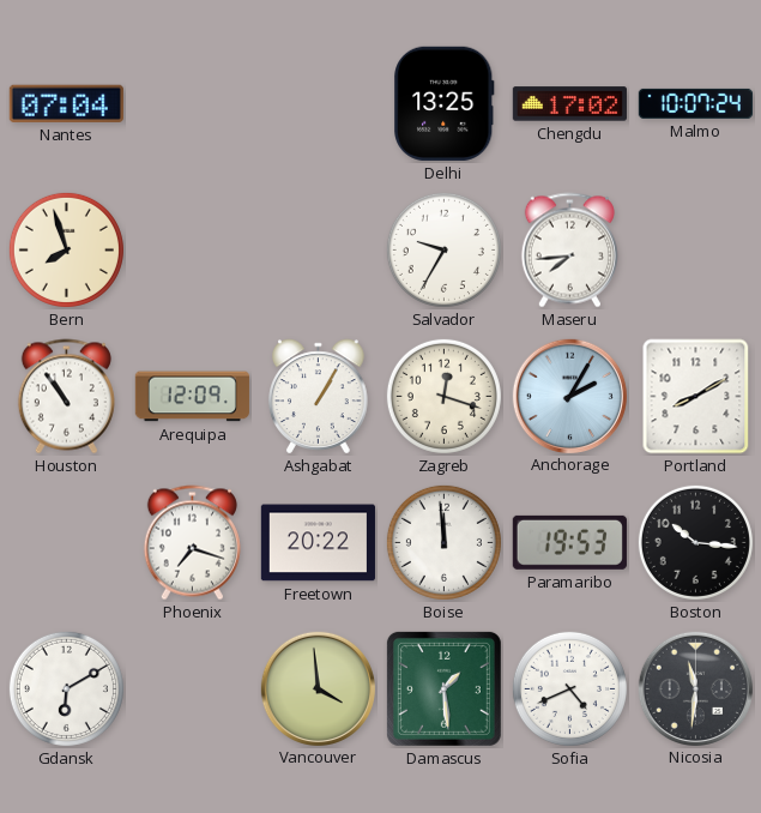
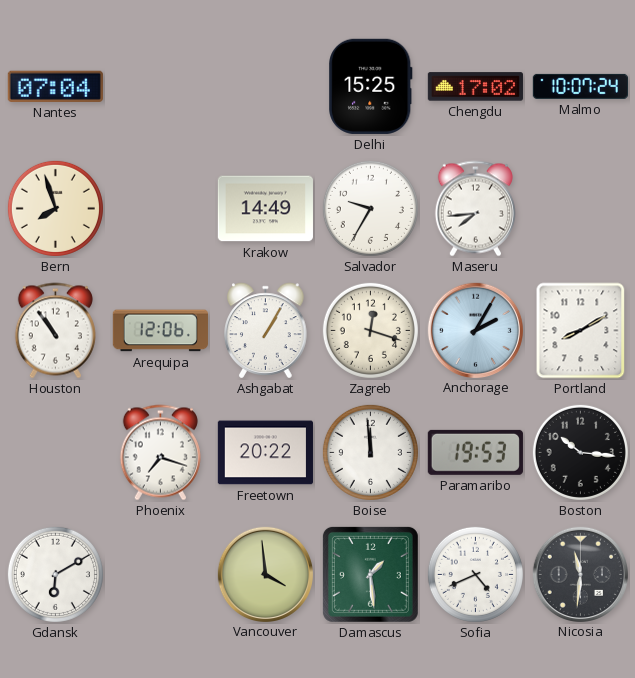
Delhi: 13:25 -> 15:25 (371, 86)
Krakow: none -> 14:49 (265, 209)
Arequipa: 12:09 -> 12:06 (160, 331)
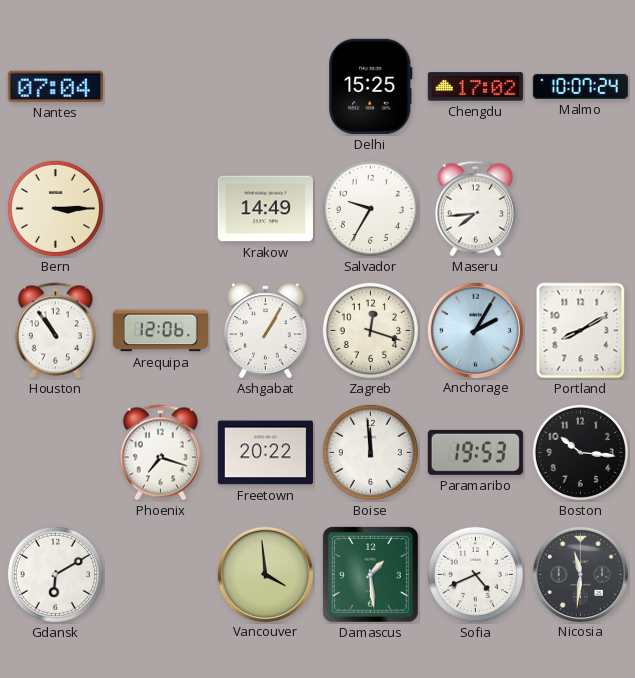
Bern: 7:57 -> 3:15 (55, 208)
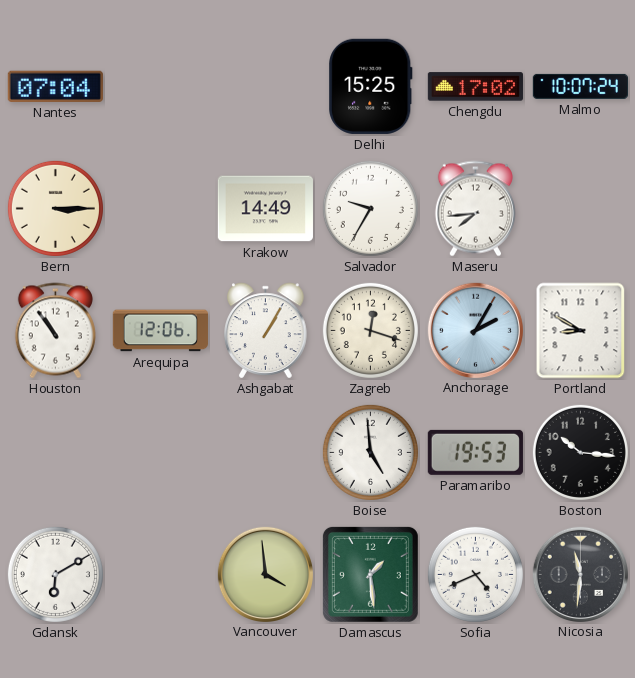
Portland: 8:10 -> 8:50 (581, 331)
Phoenix: 7:18 -> none (160, 453)
Freetown: 20:22 -> none (265, 453)
Boise: 11:59 -> 4:59 (370, 452)
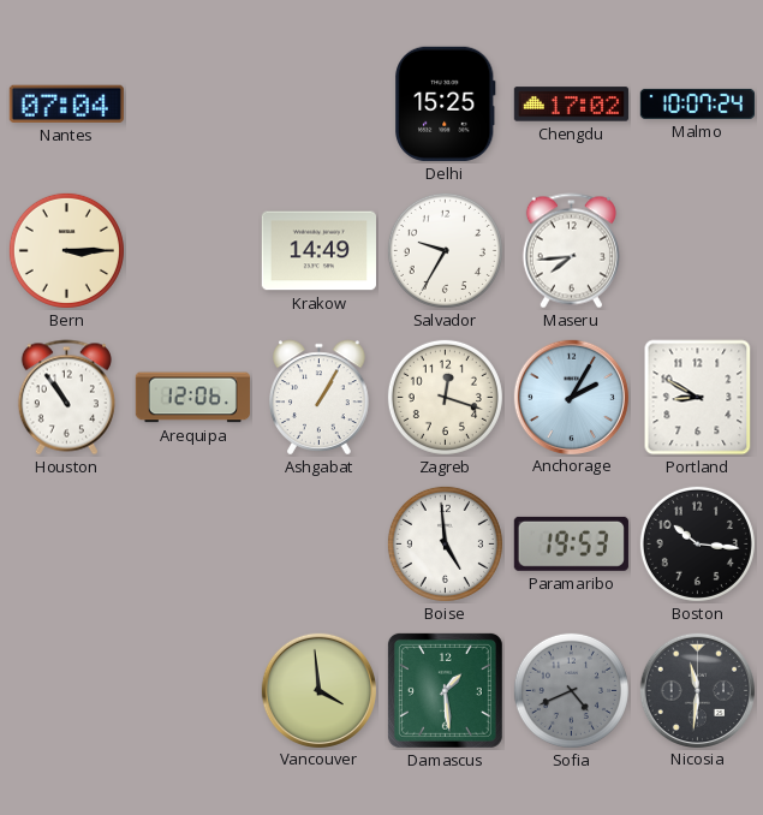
Gdansk: 6:10 -> none (55, 574)
Sofia dial: white -> grey (571, 690)
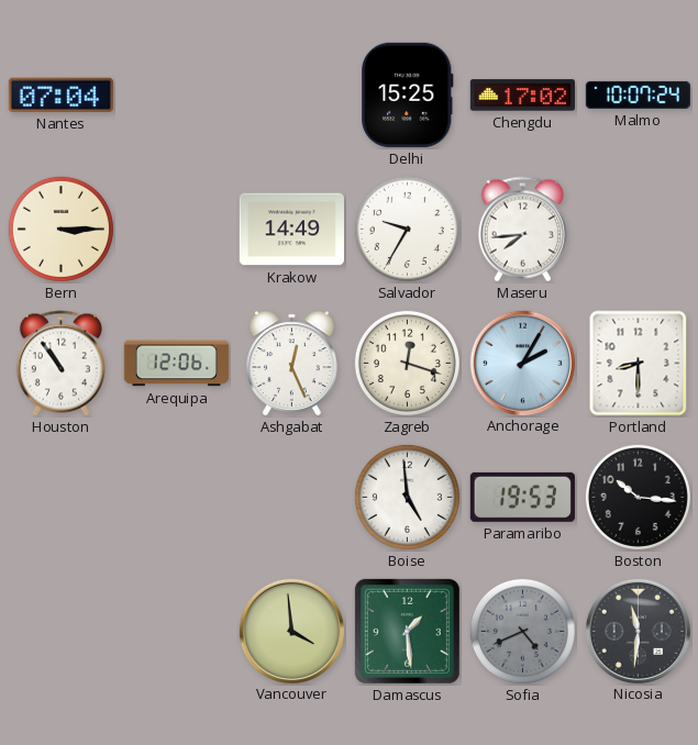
Ashgabat: 1:05 -> 12:26 (292, 364)
Portland: 8:50 -> 8:30 (639, 364)
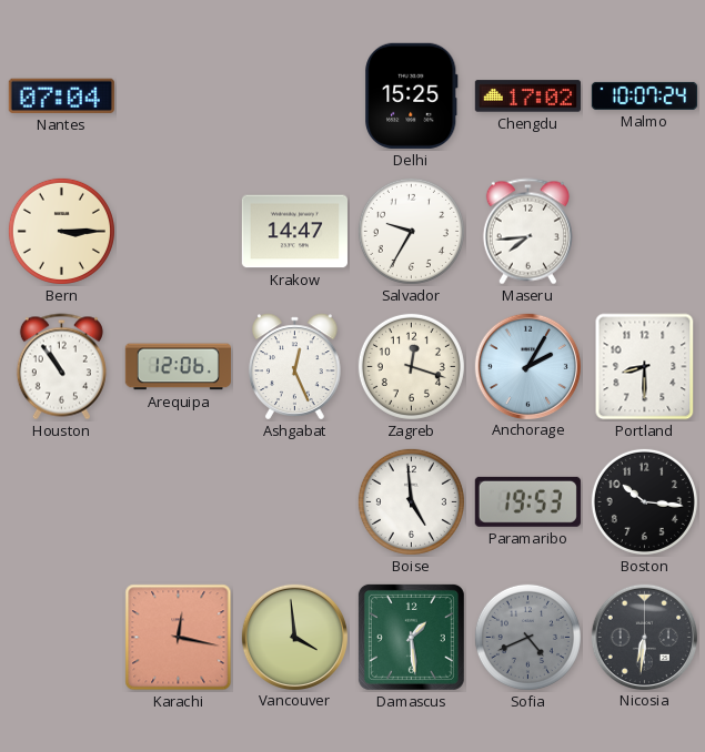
Krakow: 14:49 -> 14:47 (294, 232)
Karachi: none -> 12:17 (179, 638)
Nicosia: 11:31 -> 6:31 (644, 637)
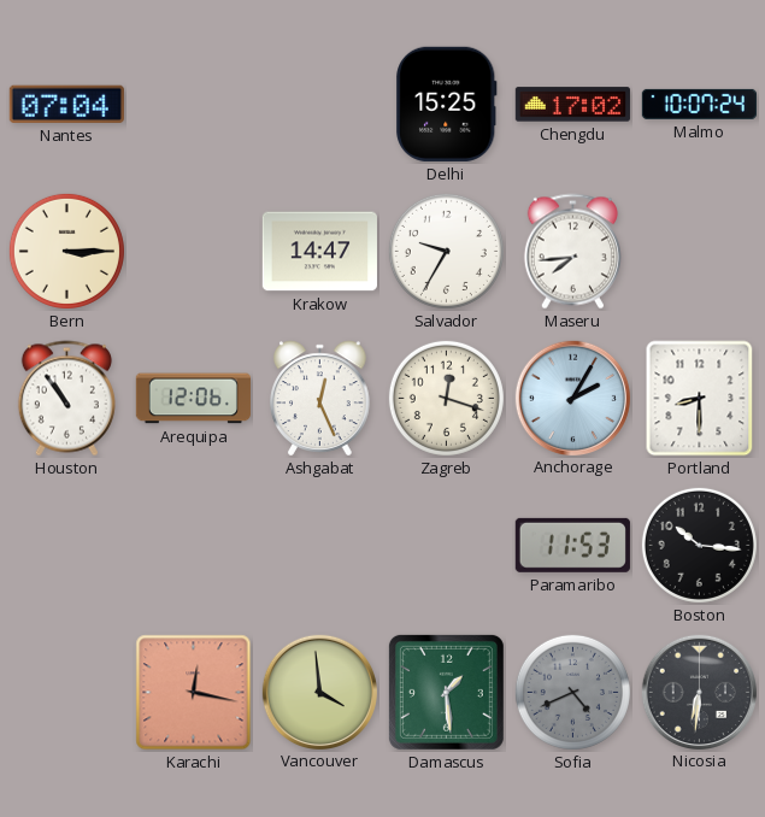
Boise: 4:59 -> none (411, 501)
Paramaribo: 19:53 -> 11:53 (572, 545)
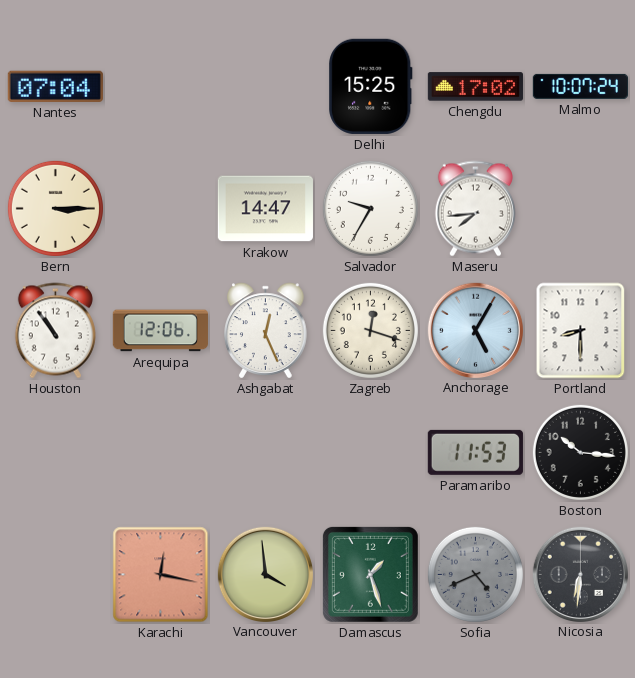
Anchorage: 2:05 -> 5:05 (475, 330)
Damascus: 1:29 -> 1:27 (370, 574)
